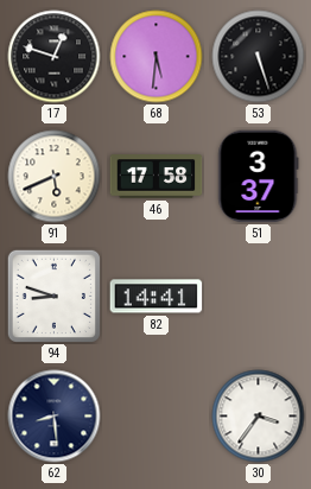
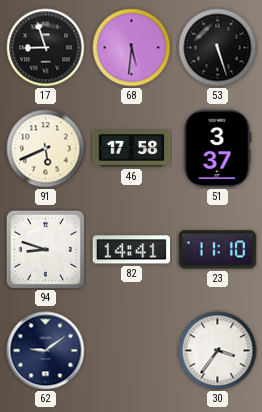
17: 12:48 -> 8:57 (46, 48)
23: none -> 11:10 (218, 250)
62: 8:29 -> 9:09 (46, 351)
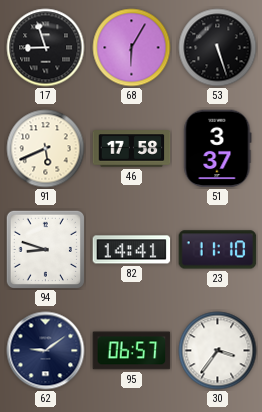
68: 5:31 -> 6:05 (132, 48)
95: none -> 06:57 (132, 351)
